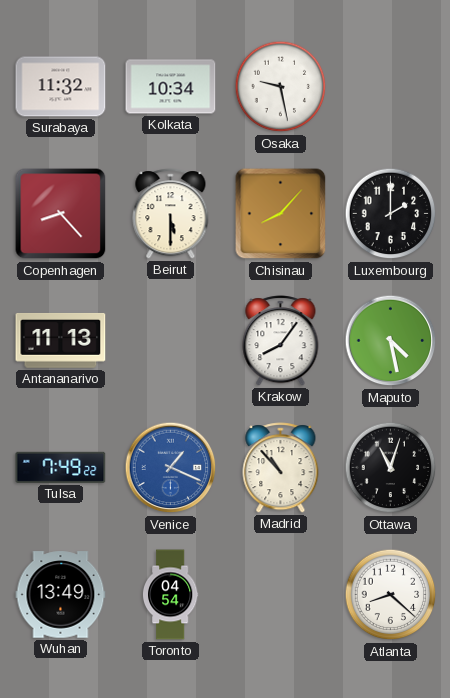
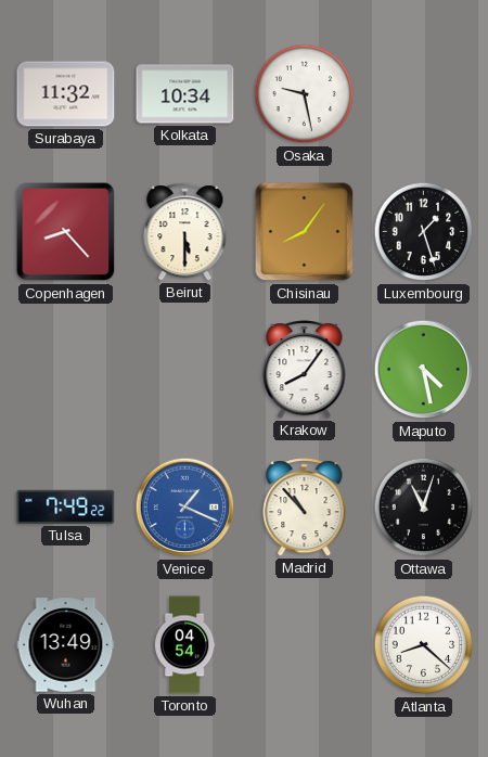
Chisinau: 8:07 -> 8:06 (305, 232)
Luxembourg: 2:00 -> 1:27 (424, 232)
Antananarivo: 11:13 -> none (61, 340)
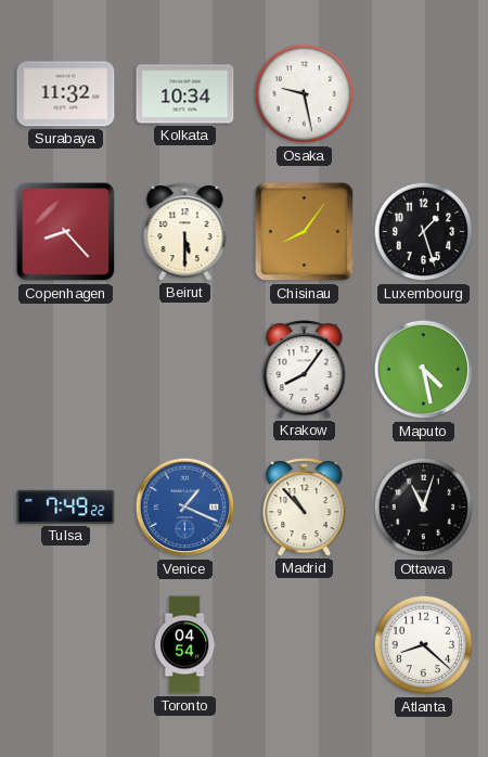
Wuhan: 13:49 -> none (66, 645)
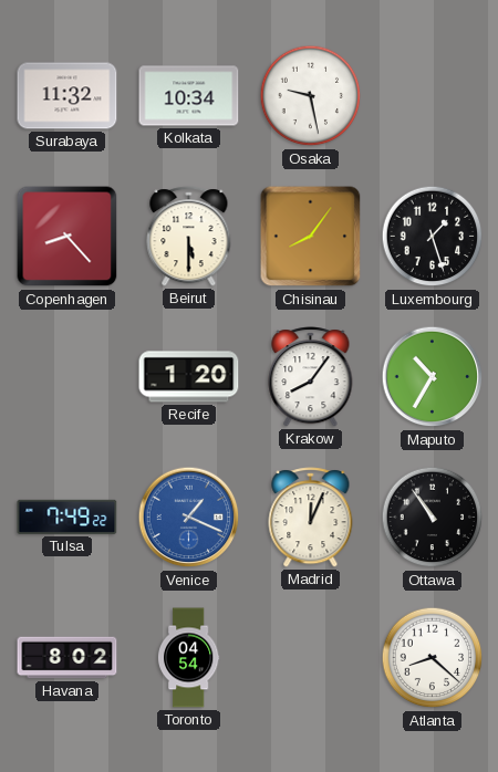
Recife: none -> 1:20 (189, 377)
Maputo: 4:28 -> 10:35 (433, 377)
Madrid: 10:53 -> 12:04 (311, 518)
Ottawa: 11:03 -> 10:54 (433, 518)
Havana: none -> 8:02 (68, 658)
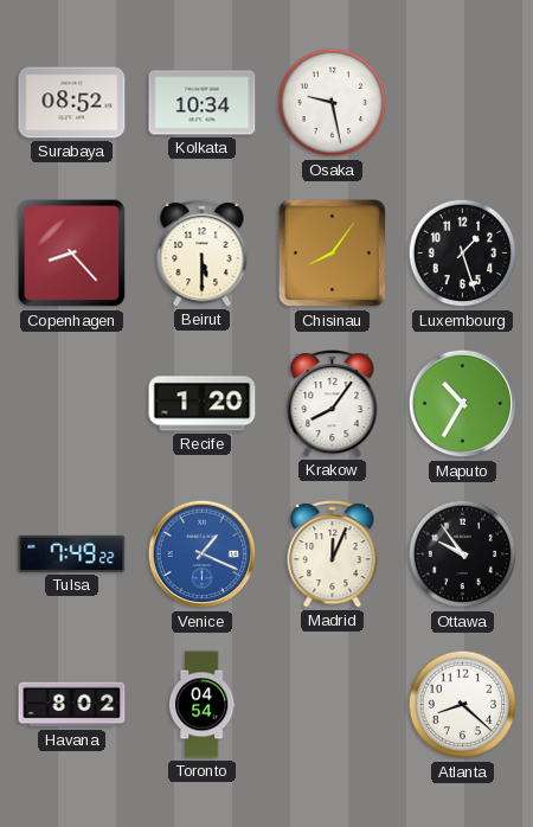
Surabaya: 11:32 -> 08:52 (72, 103)
Ottawa: 10:54 -> 9:54 (463, 554)
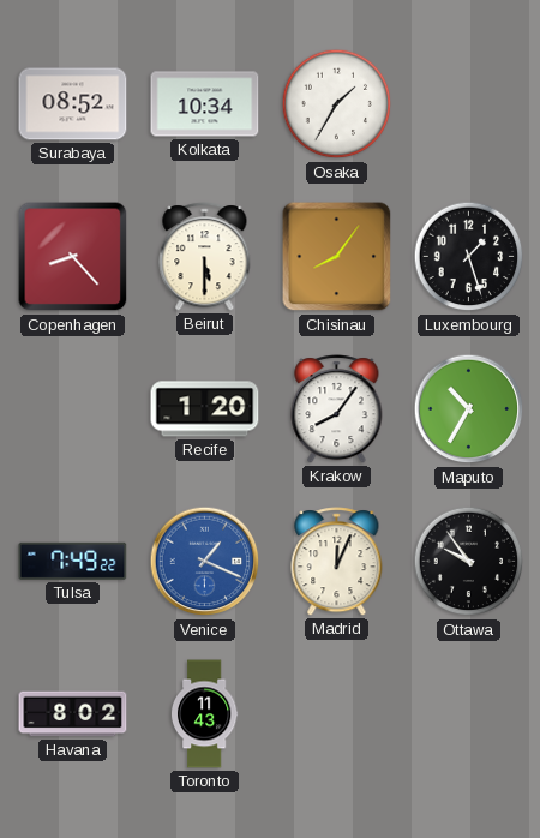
Osaka: 9:28 -> 1:35 (337, 104)
Toronto: 04:54 -> 11:43 (204, 714)
Atlanta: 8:22 -> none (463, 705)
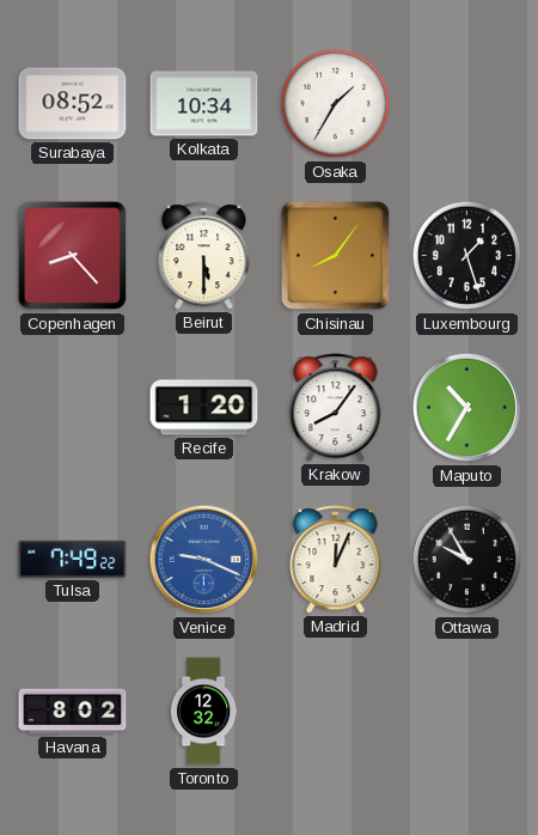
Venice: 1:19 -> 9:19 (204, 560)
Ottawa: 9:54 -> 9:55 (467, 560)
Toronto: 11:43 -> 12:32 (203, 712)
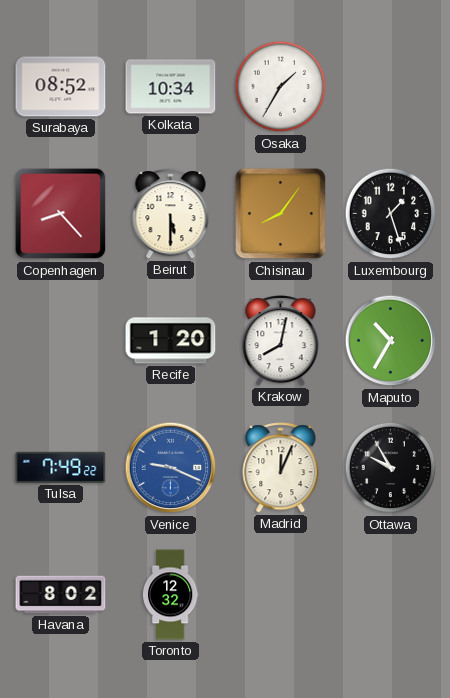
Krakow: 8:06 -> 8:02 (281, 341)
